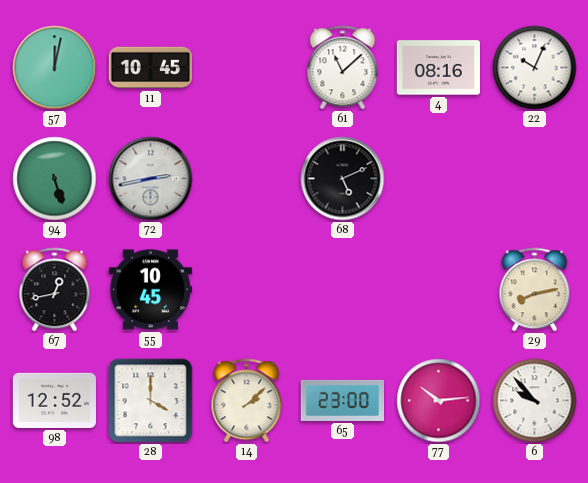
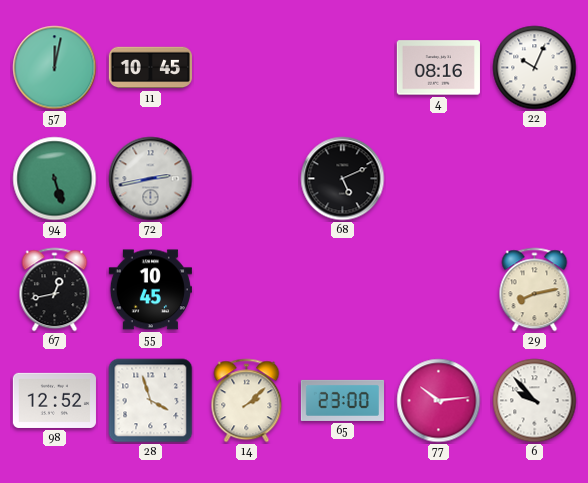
61: 11:08 -> none (343, 68)
28: 4:00 -> 3:57 (151, 401)
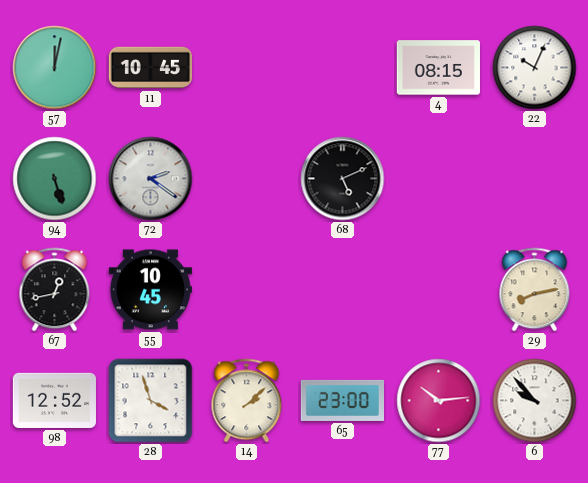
4: 08:16 -> 08:15 (438, 68)
72: 2:43 -> 2:21 (151, 179)
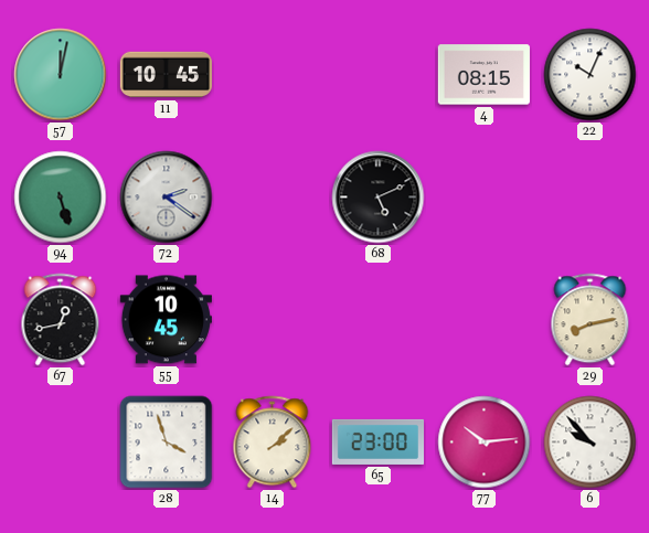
98: 12:52 -> none (54, 400)
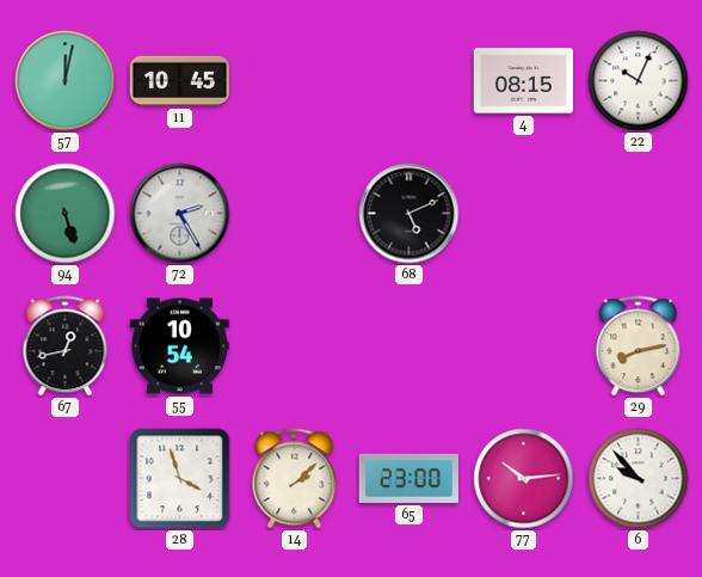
72: 2:21 -> 2:25 (180, 214)
55: 10:45 -> 10:54 (179, 346)
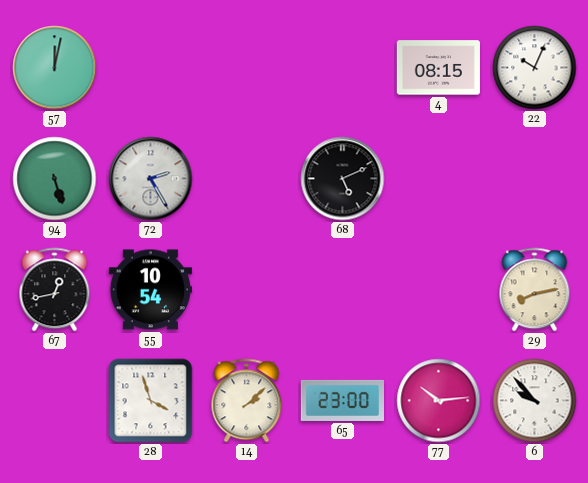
11: 10:45 -> none (179, 81)
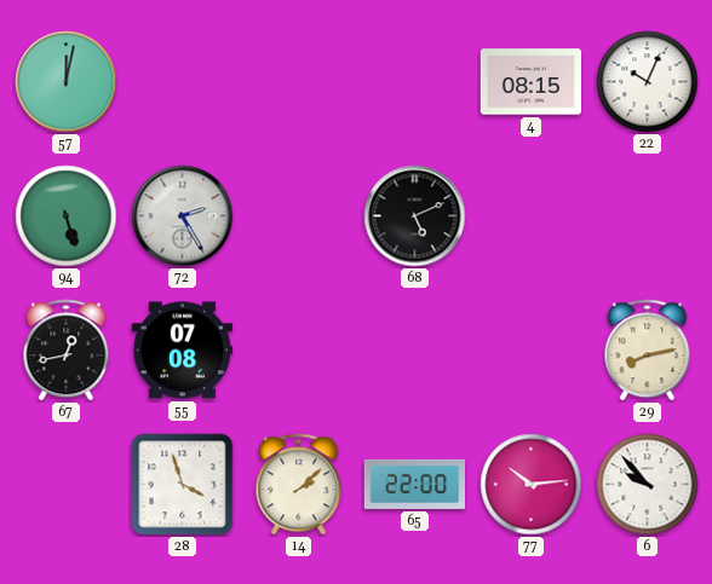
55: 10:54 -> 07:08 (182, 351)
65: 23:00 -> 22:00 (414, 484)
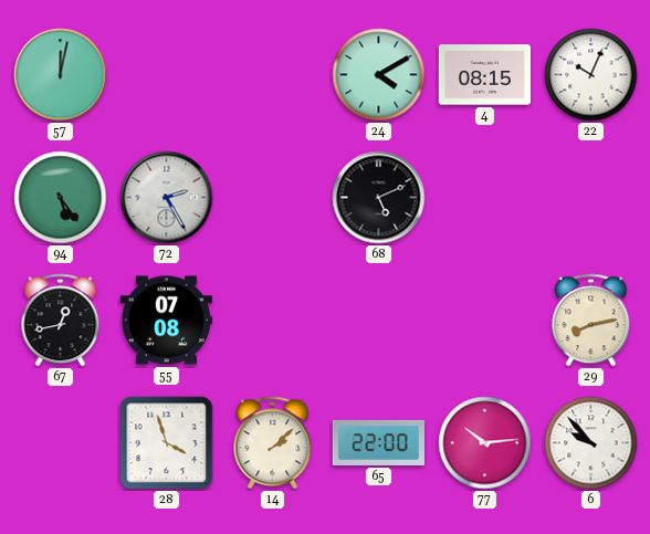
24: none -> 4:10 (379, 75)
94: 5:27 -> 5:24 (61, 198)
